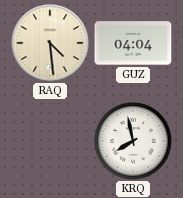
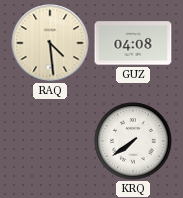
GUZ: 04:04 -> 04:08 (133, 43)
KRQ: 7:58 -> 7:39 (133, 141)
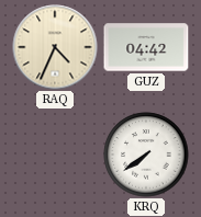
RAQ: 4:29 -> 4:34 (55, 47)
GUZ: 04:08 -> 04:42 (146, 47)
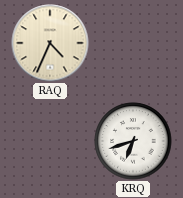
GUZ: 04:42 -> none (146, 47)
KRQ: 7:39 -> 6:42 (133, 141)
